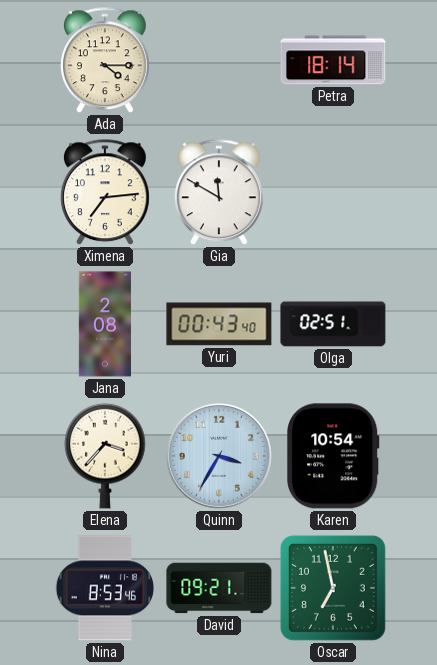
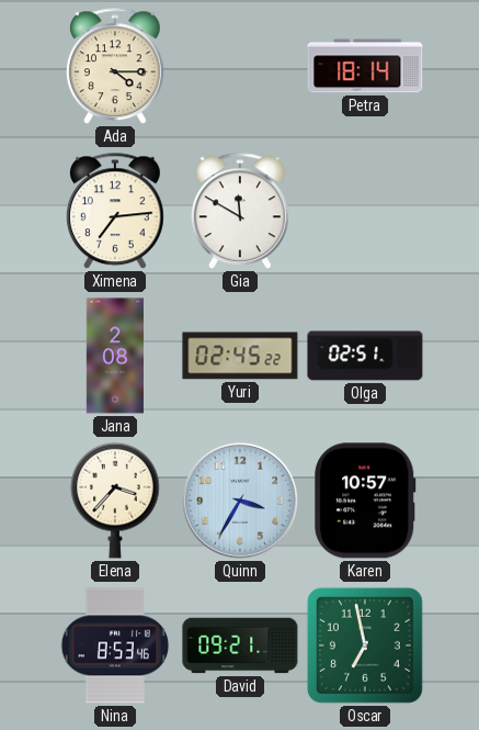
Yuri: 00:43 -> 02:45 (240, 356)
Karen: 10:54 -> 10:57 (365, 501)
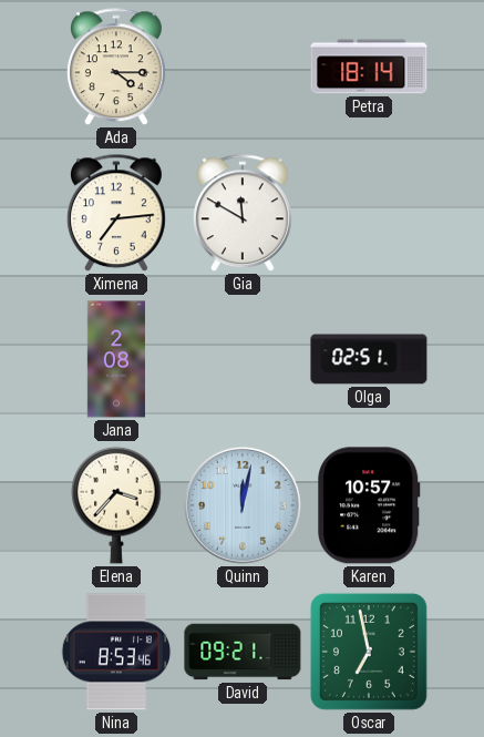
Yuri: 02:45 -> none (240, 356)
Quinn: 3:35 -> 12:02 (243, 505)
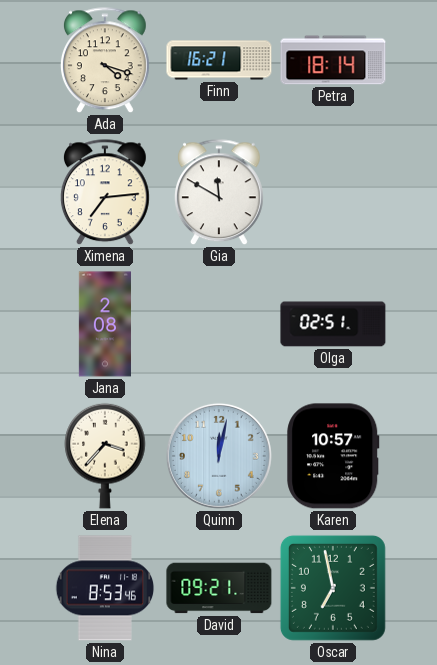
Ada: 4:15 -> 4:18 (105, 61)
Finn: none -> 16:21 (219, 60)
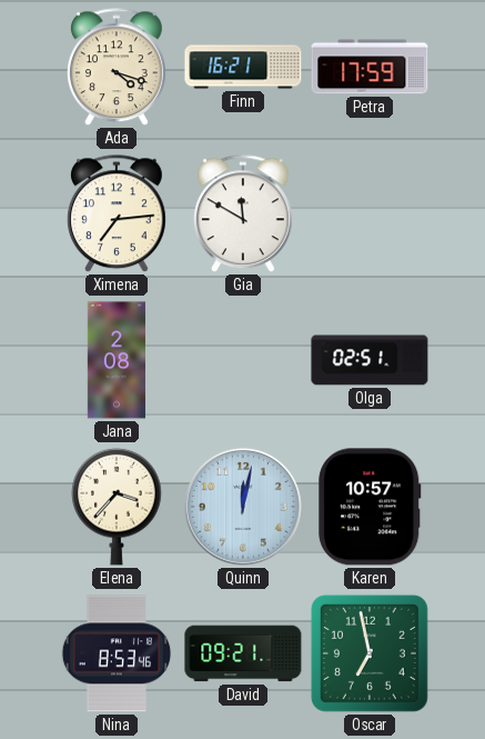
Petra: 18:14 -> 17:59 (370, 67)
